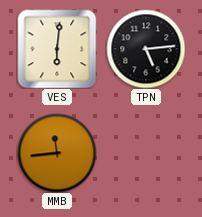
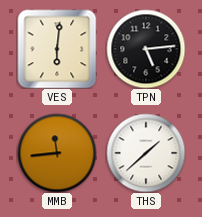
THS: none -> 1:38 (146, 153)
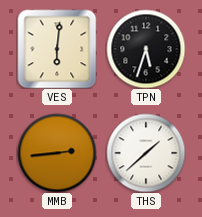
TPN: 5:14 -> 5:33 (146, 49)
MMB: 11:44 -> 2:44 (57, 153)
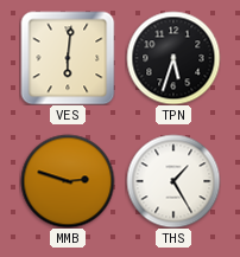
MMB: 2:44 -> 2:48 (68, 181)
THS: 1:38 -> 1:25 (173, 181)
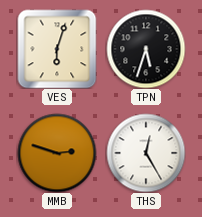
VES: 6:01 -> 6:03 (57, 49)
THS: 1:25 -> 12:25 (146, 153)
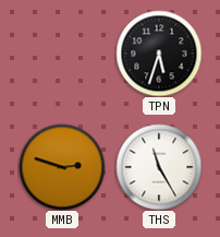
VES: 6:03 -> none (57, 49)
THS: 12:25 -> 11:25 (159, 167)
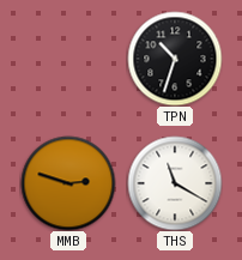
TPN: 5:33 -> 10:33 (175, 59)
THS: 11:25 -> 11:20 (175, 183)
